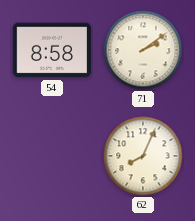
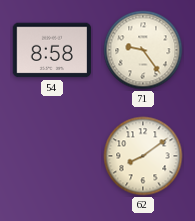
71: 2:09 -> 9:24 (143, 50)
62: 8:04 -> 8:09 (143, 156)
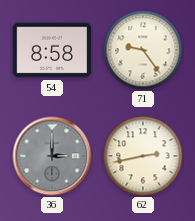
36: none -> 3:00 (52, 156)
62: 8:09 -> 2:43 (143, 156)
